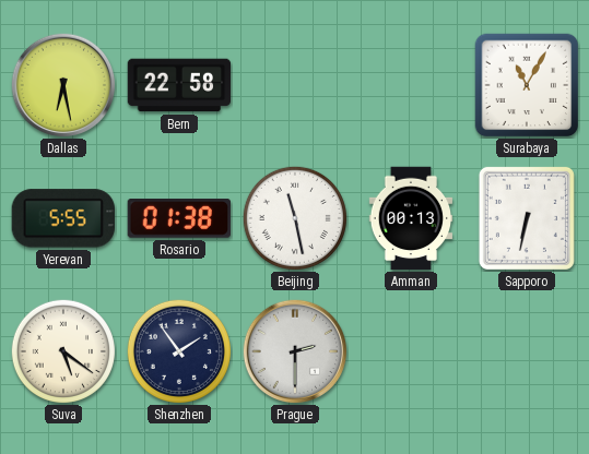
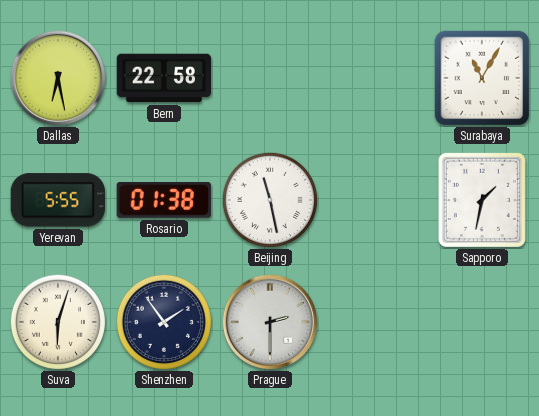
Amman: 00:13 -> none (411, 218)
Sapporo: 6:32 -> 1:32 (482, 200)
Suva: 5:21 -> 6:03 (58, 322)
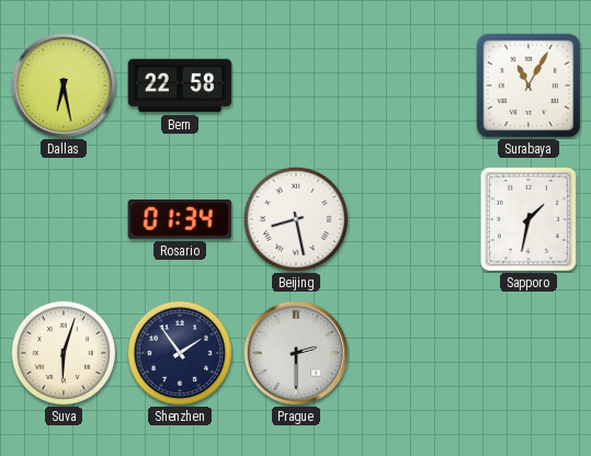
Yerevan: 5:55 -> none (57, 200)
Rosario: 01:38 -> 01:34 (179, 220)
Beijing: 11:28 -> 8:28 (296, 219)
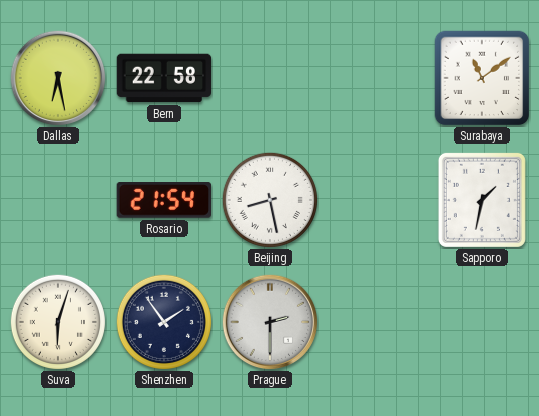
Surabaya: 11:05 -> 11:09 (482, 78)
Rosario: 01:34 -> 21:54 (163, 201)
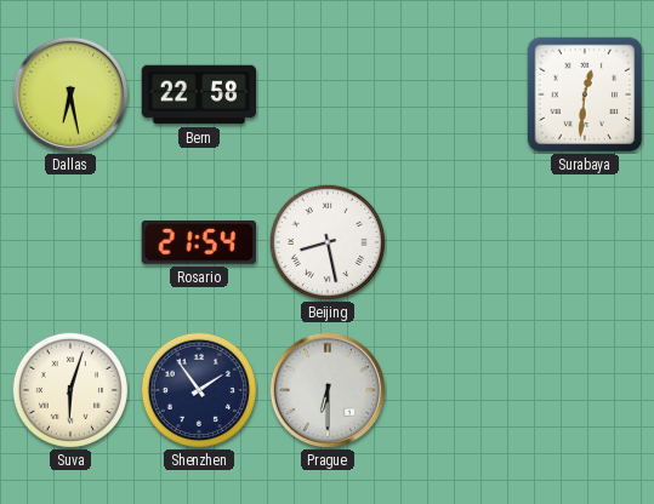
Surabaya: 11:09 -> 12:31 (585, 94)
Sapporo: 1:32 -> none (482, 200)
Prague: 2:30 -> 6:30 (328, 390)
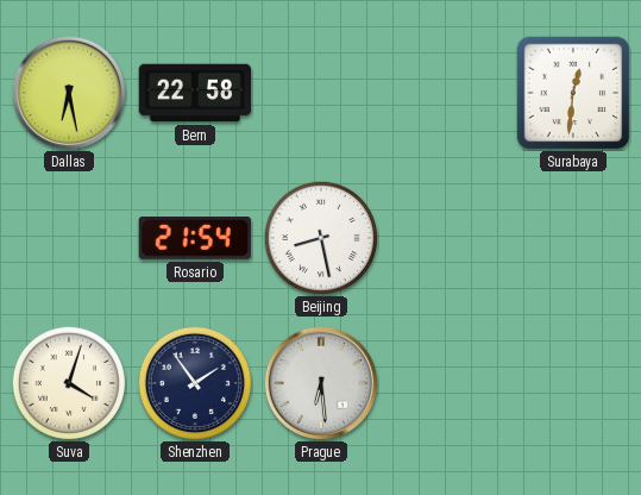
Suva: 6:03 -> 4:03 (69, 383)
Prague: 6:30 -> 6:29 (321, 383)
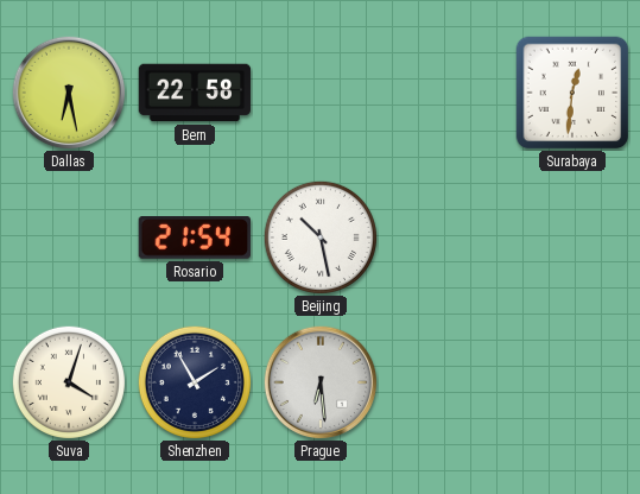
Beijing: 8:28 -> 10:28 (321, 237)
Shenzhen: 1:54 -> 1:55 (195, 382)
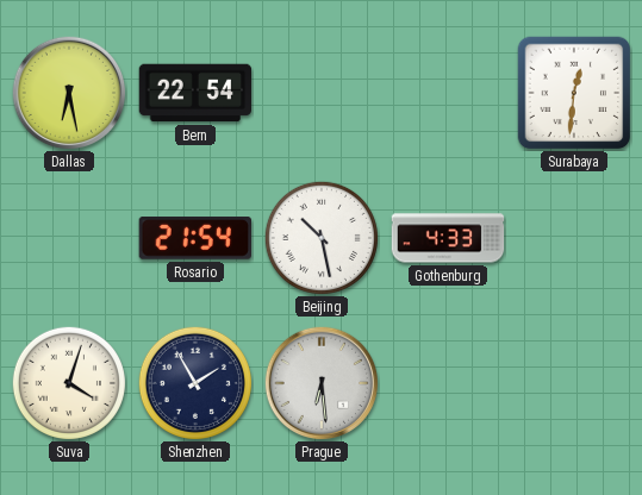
Bern: 22:58 -> 22:54 (195, 93)
Gothenburg: none -> 4:33 (448, 238)
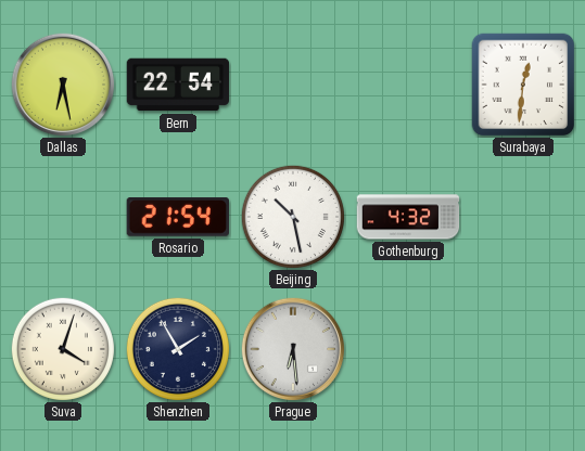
Gothenburg: 4:33 -> 4:32 (408, 217)
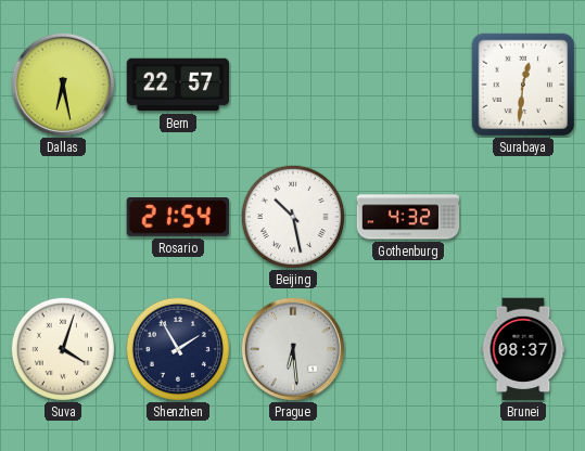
Bern: 22:54 -> 22:57 (178, 85)
Brunei: none -> 08:37 (523, 349)
